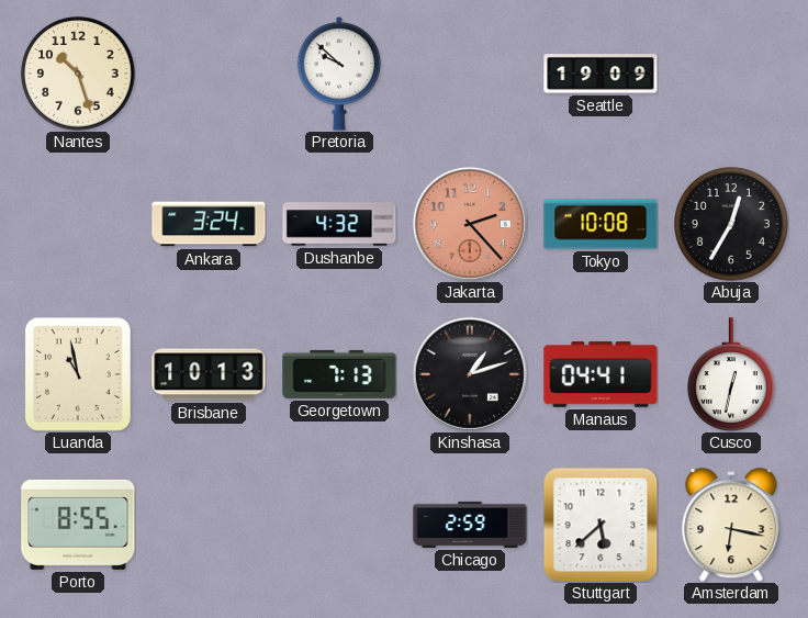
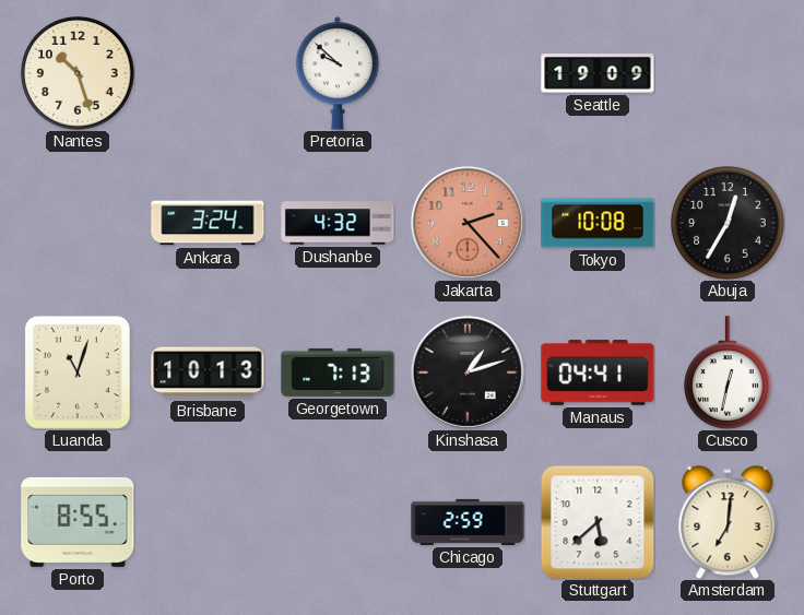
Luanda: 10:58 -> 11:03 (78, 372)
Amsterdam: 6:17 -> 7:01 (728, 522)
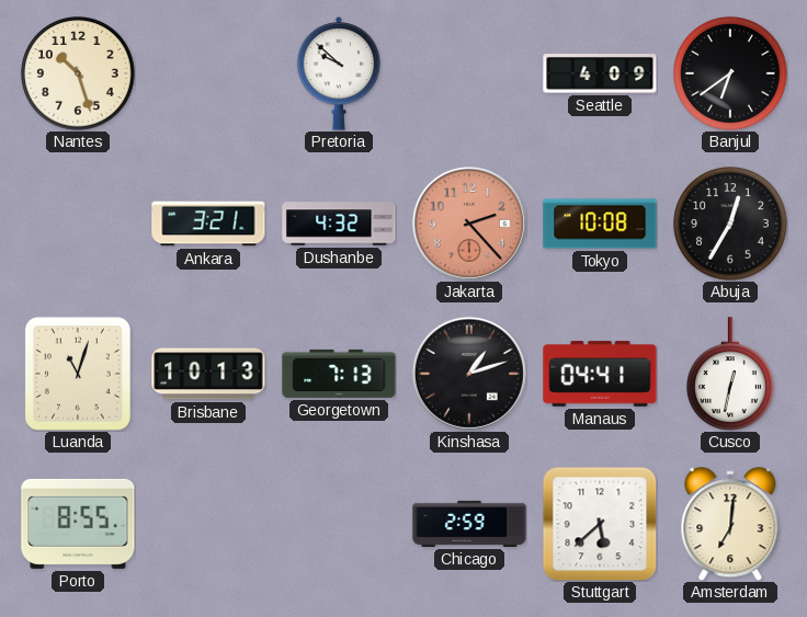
Seattle: 19:09 -> 4:09 (600, 73)
Banjul: none -> 6:39 (730, 73)
Ankara: 3:24 -> 3:21 (208, 224)
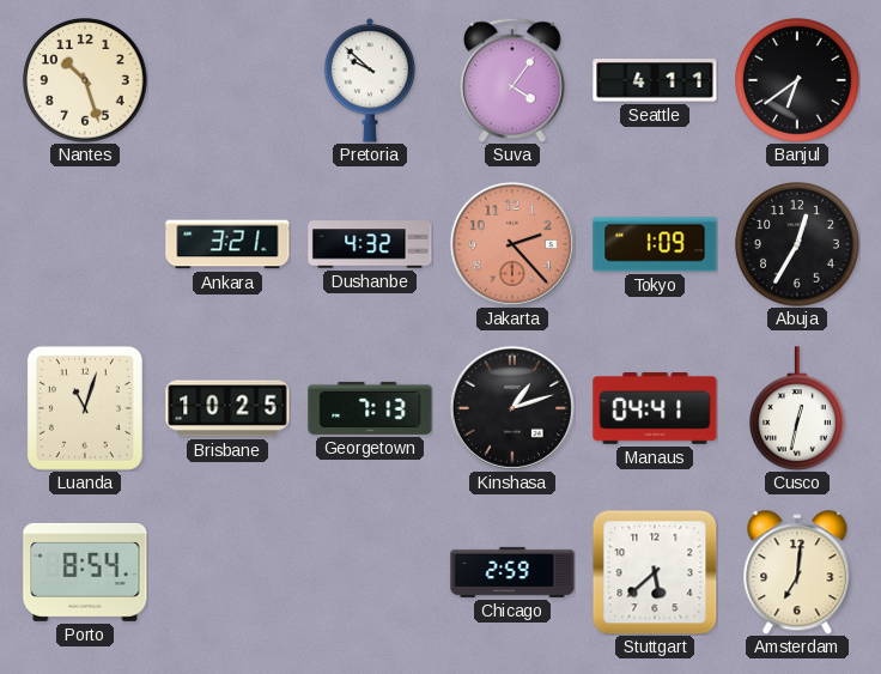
Suva: none -> 4:06 (512, 80)
Seattle: 4:09 -> 4:11 (655, 80)
Tokyo: 10:08 -> 1:09 (655, 244)
Brisbane: 10:13 -> 10:25 (227, 408)
Porto: 8:55 -> 8:54 (85, 572)
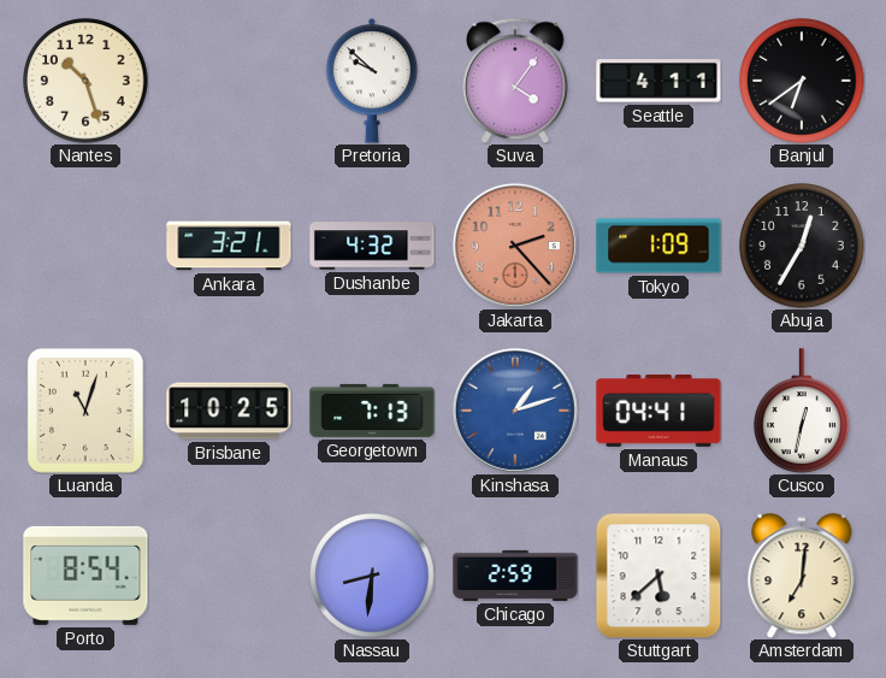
Kinshasa dial: black -> blue (515, 411)
Nassau: none -> 8:31 (372, 576)
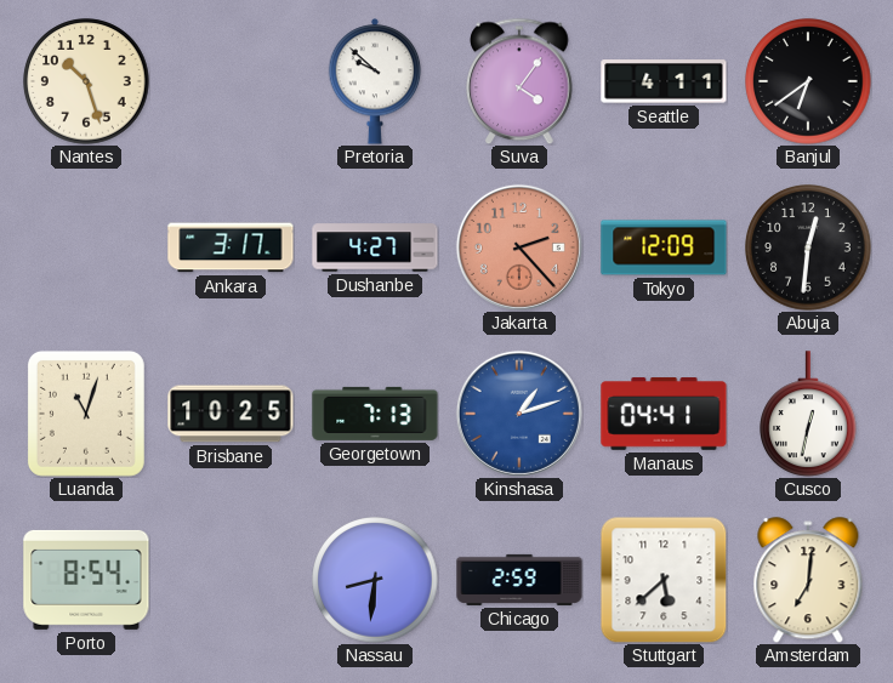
Ankara: 3:21 -> 3:17 (231, 247)
Dushanbe: 4:32 -> 4:27 (375, 247)
Tokyo: 1:09 -> 12:09 (664, 247)
Abuja: 12:35 -> 12:31 (808, 247)
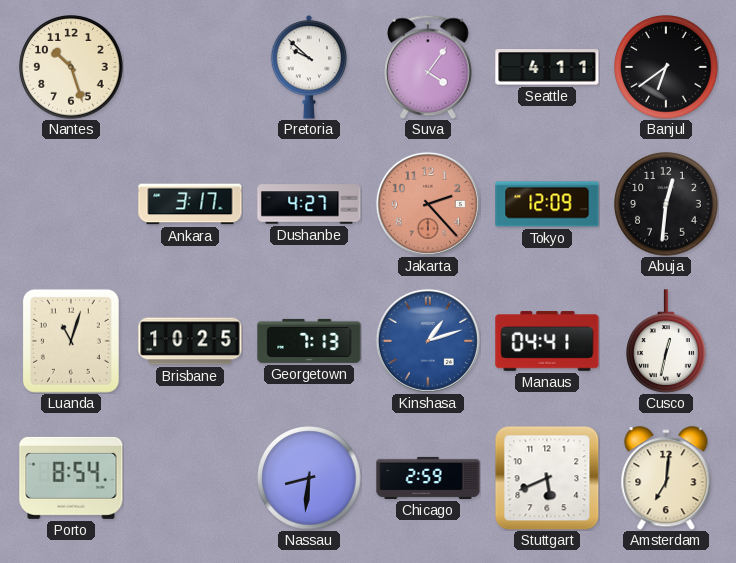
Stuttgart: 5:38 -> 5:41 (547, 478)
